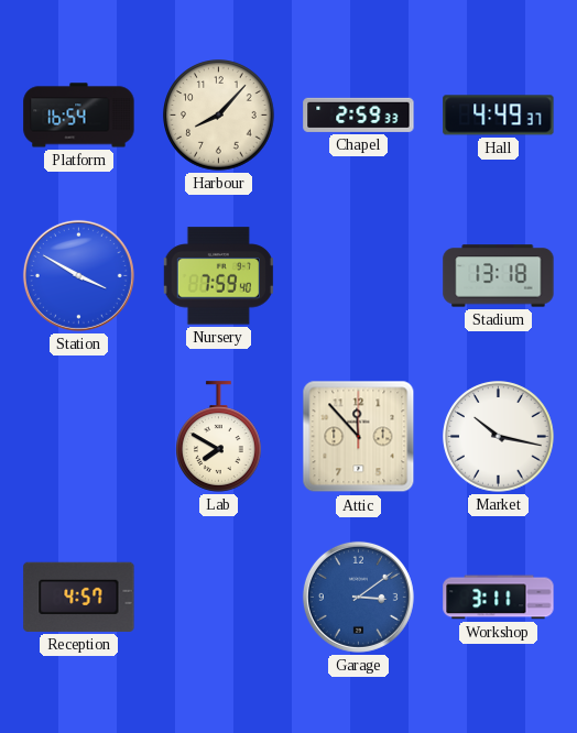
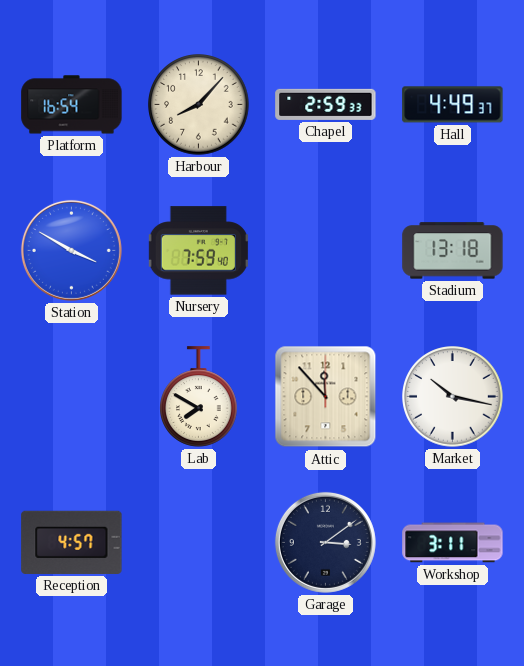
Garage dial: blue -> navy (325, 542)
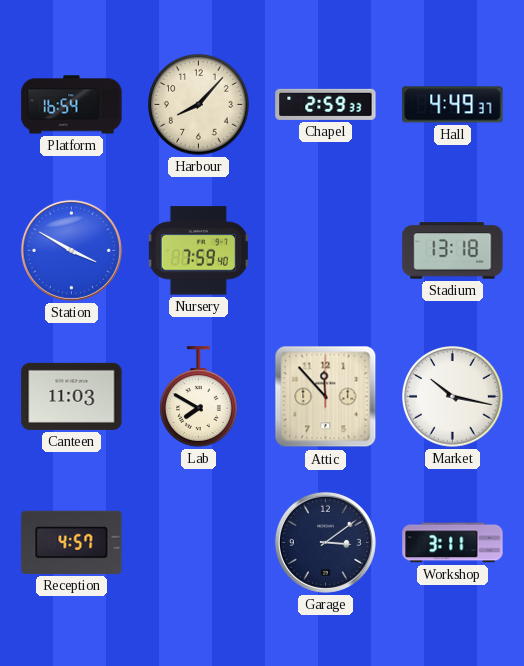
Canteen: none -> 11:03 (72, 396)
